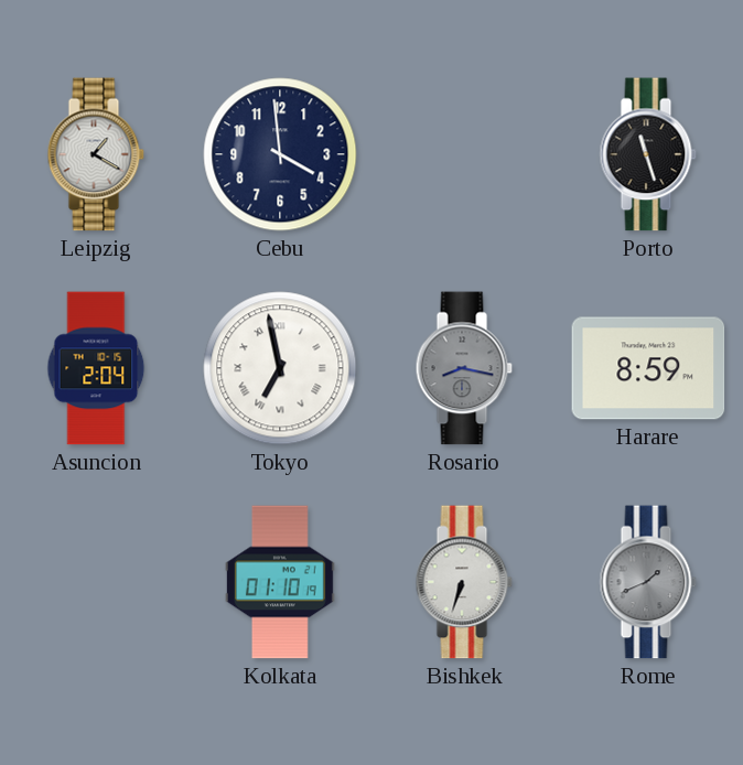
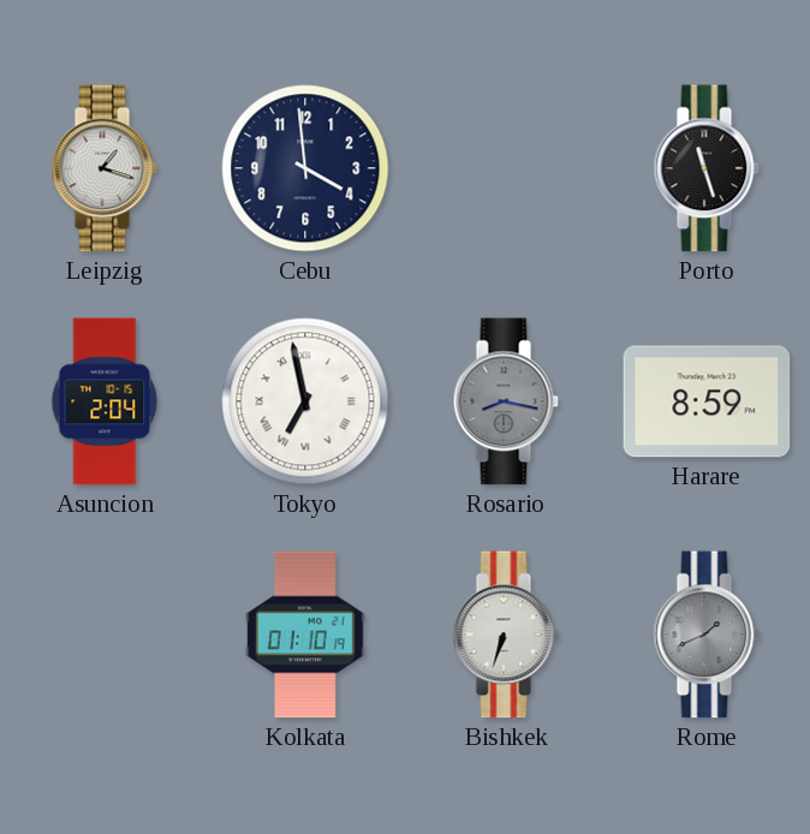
Leipzig: 1:20 -> 1:18 (105, 168)
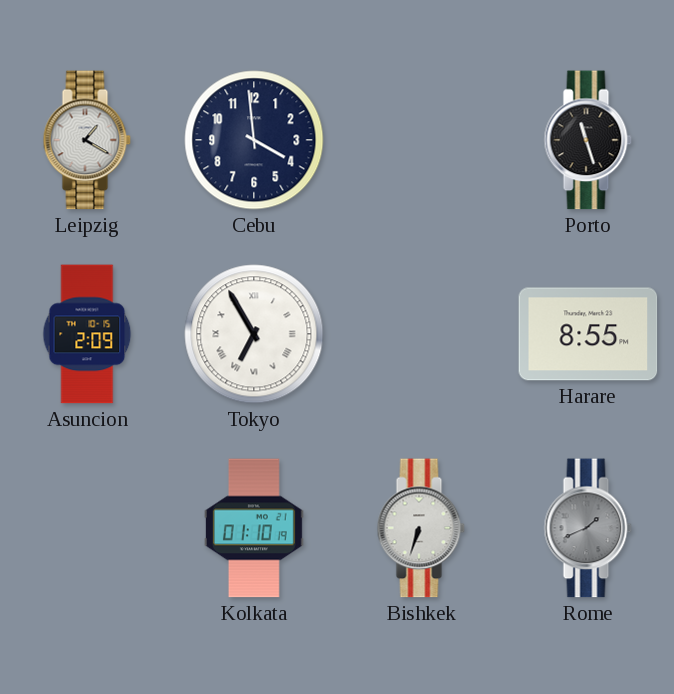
Leipzig: 1:18 -> 1:20 (87, 140)
Asuncion: 2:04 -> 2:09 (87, 334)
Tokyo: 6:58 -> 6:55 (254, 334)
Rosario: 8:17 -> none (506, 401)
Harare: 8:59 -> 8:55 (588, 334)
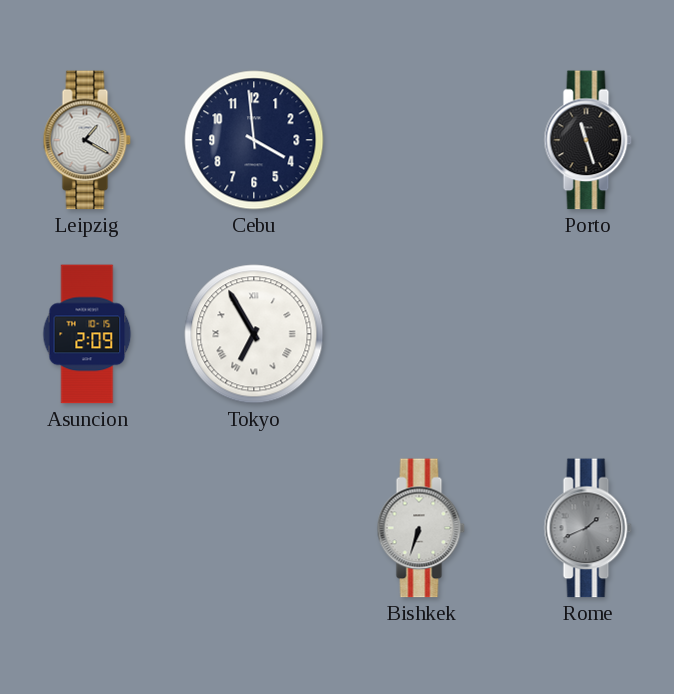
Harare: 8:55 -> none (588, 334)
Kolkata: 01:10 -> none (254, 528)
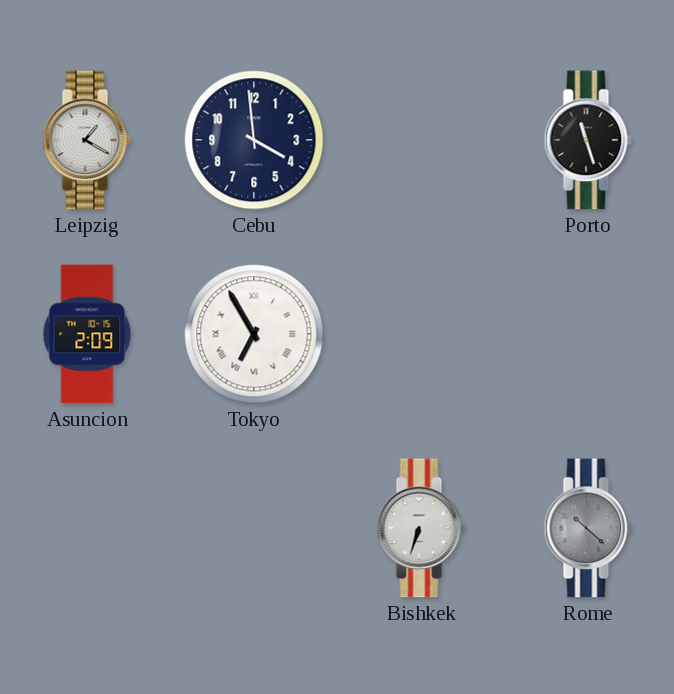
Rome: 1:41 -> 10:22 (588, 528)
